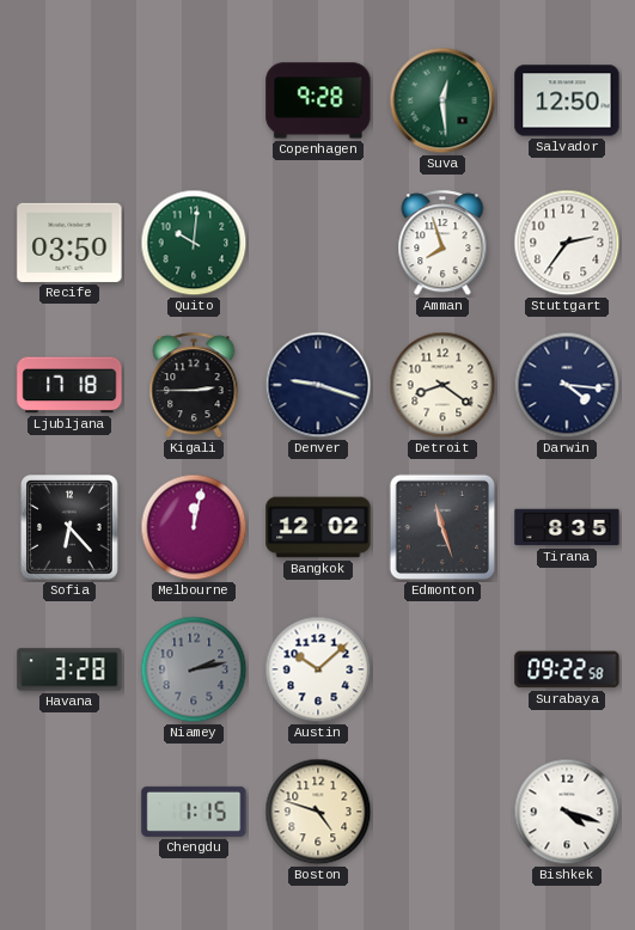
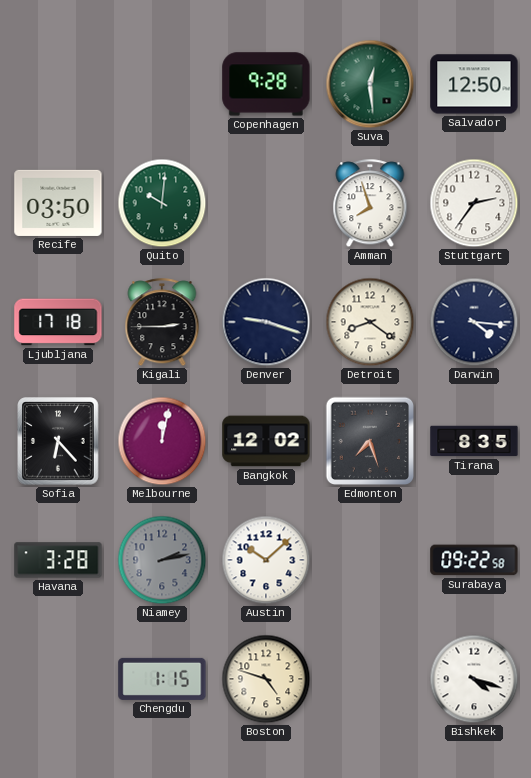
Edmonton: 11:27 -> 7:27 (370, 441)
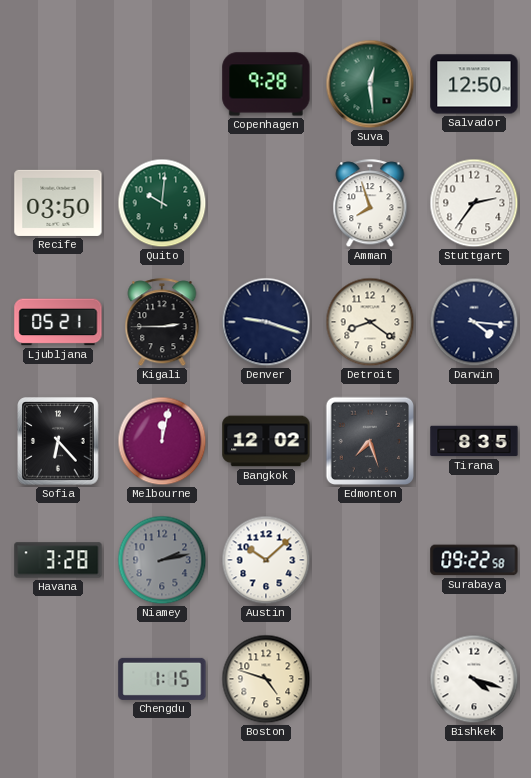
Ljubljana: 17:18 -> 05:21 (58, 322)
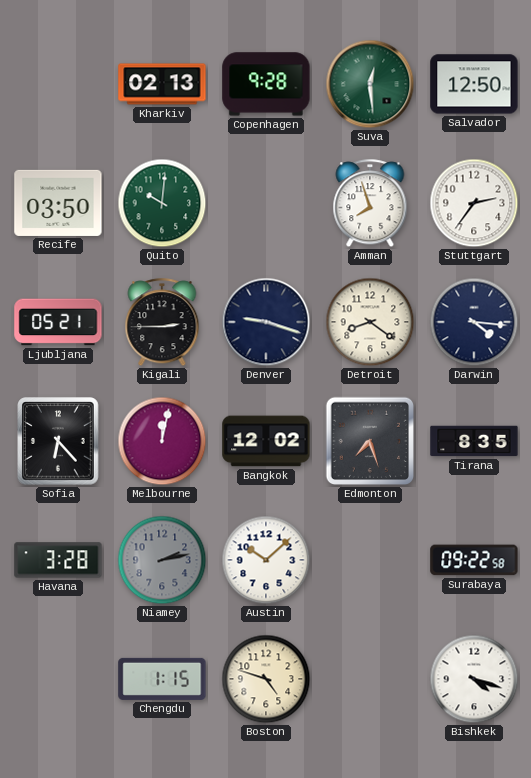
Kharkiv: none -> 02:13 (162, 84)
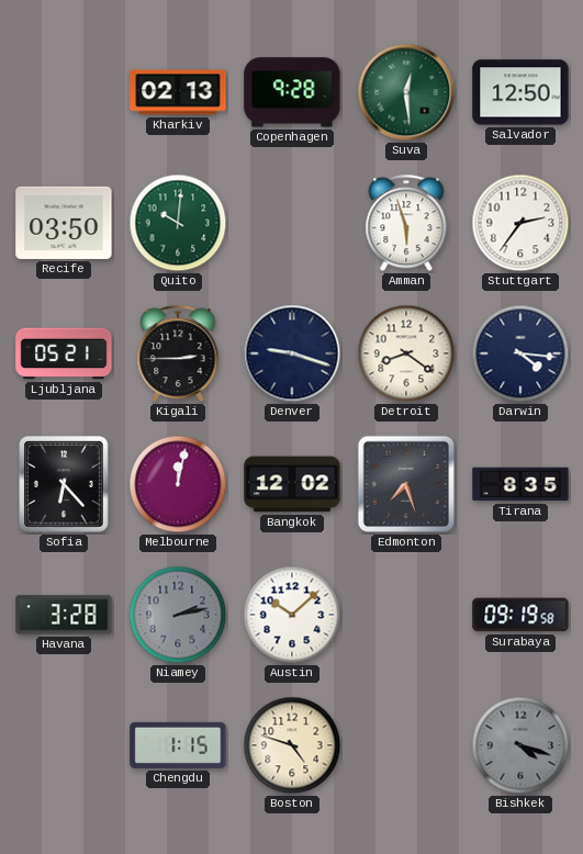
Amman: 7:57 -> 5:57 (406, 224)
Surabaya: 09:22 -> 09:19 (520, 615)
Bishkek dial: white -> grey (520, 745)
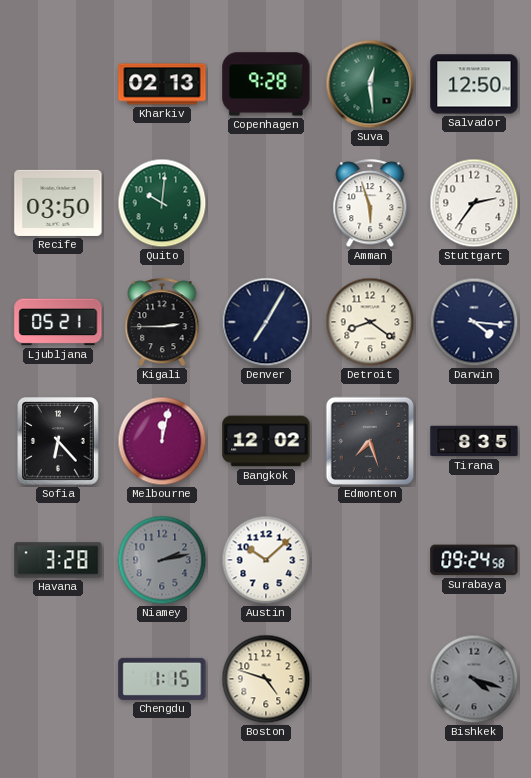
Denver: 9:18 -> 7:05 (266, 322)
Surabaya: 09:19 -> 09:24 (474, 560)
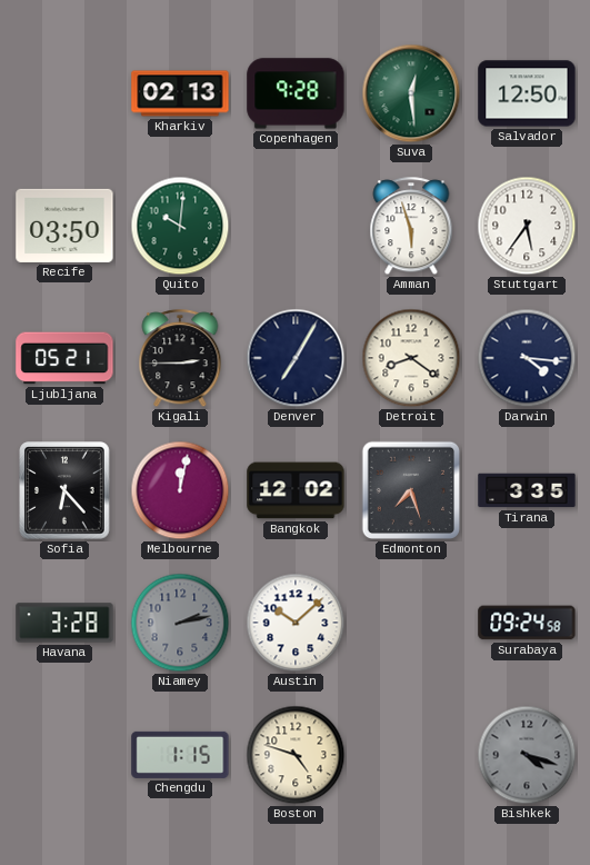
Stuttgart: 2:36 -> 5:36 (527, 226)
Tirana: 8:35 -> 3:35 (527, 490)
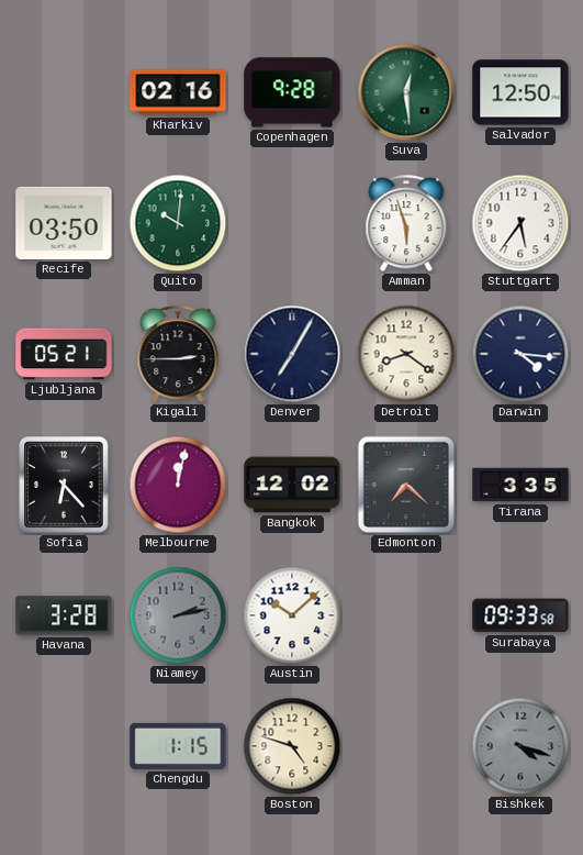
Kharkiv: 02:13 -> 02:16 (178, 92)
Edmonton: 7:27 -> 7:22 (406, 485)
Surabaya: 09:24 -> 09:33 (520, 615)
